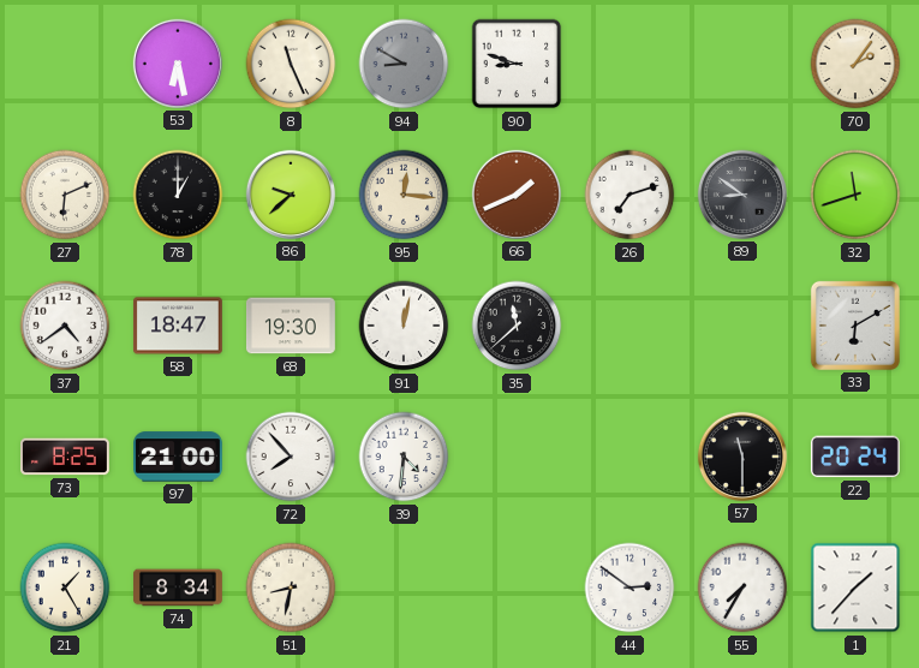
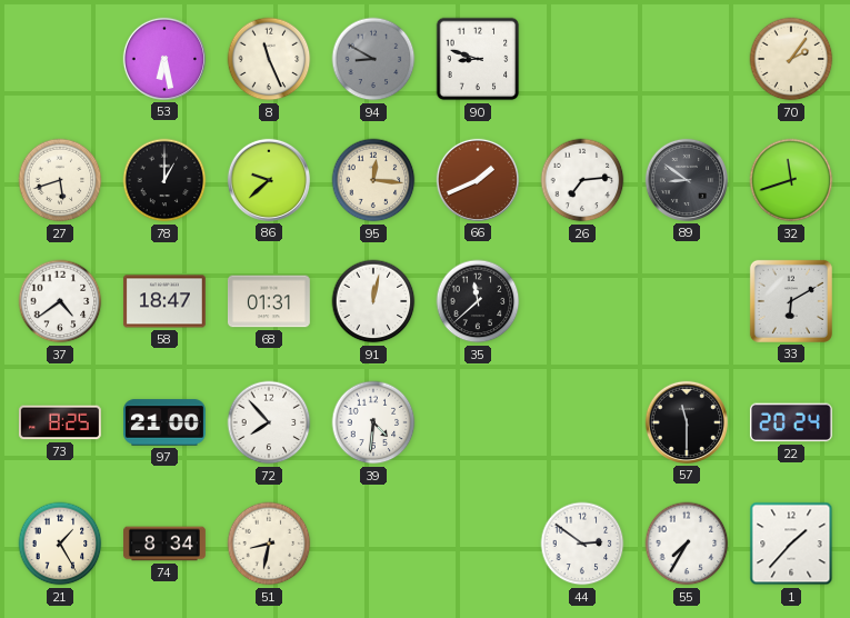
27: 6:11 -> 5:42 (60, 180)
26: 7:12 -> 7:14 (582, 180)
68: 19:30 -> 01:31 (269, 301)
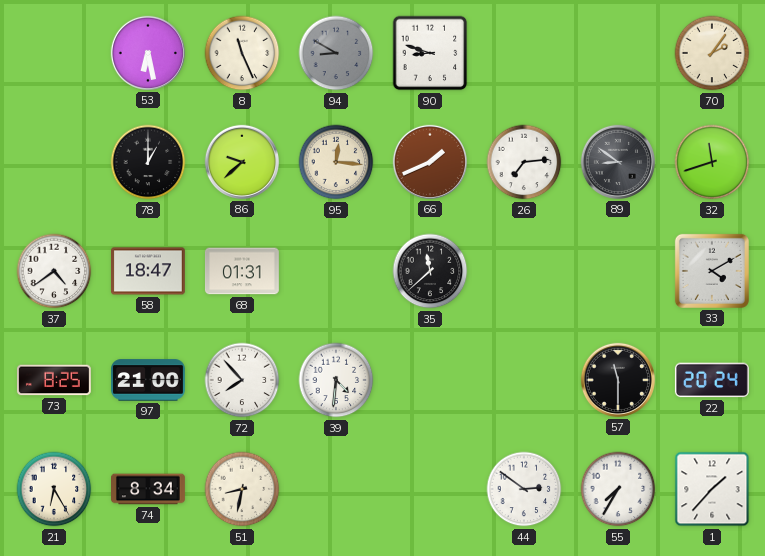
27: 5:42 -> none (60, 180)
91: 12:02 -> none (373, 301)
33: 6:10 -> 4:10 (712, 271)
21: 1:25 -> 6:25 (54, 489)
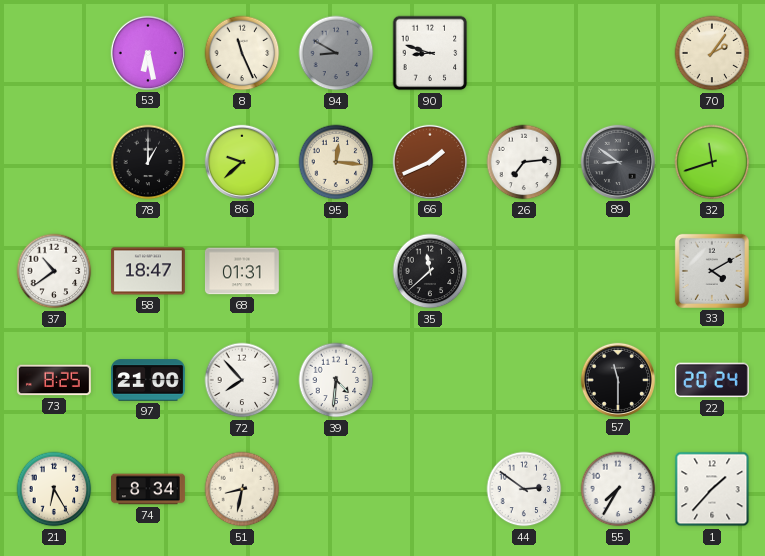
37: 4:39 -> 10:39 (54, 271)
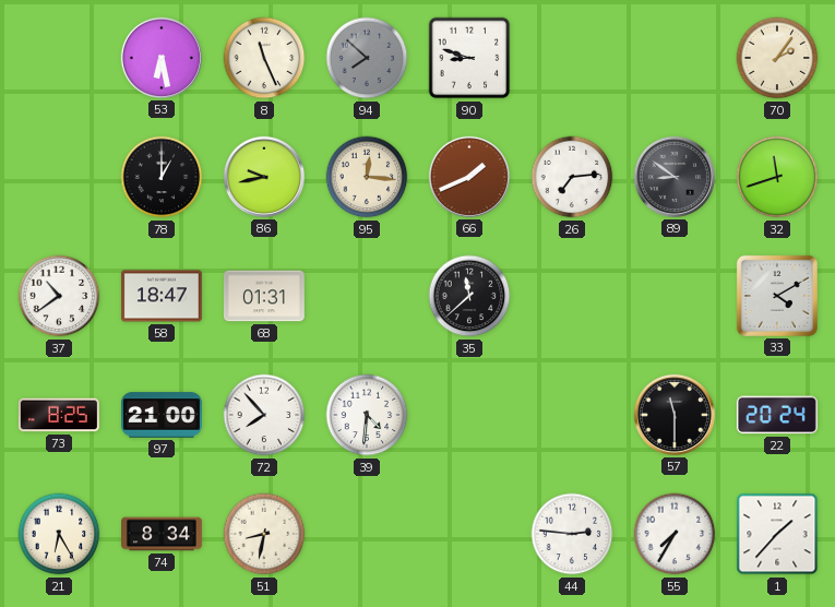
94: 8:50 -> 7:52 (367, 58)
86: 9:38 -> 9:43 (263, 177)
44: 2:51 -> 2:46 (572, 534)
